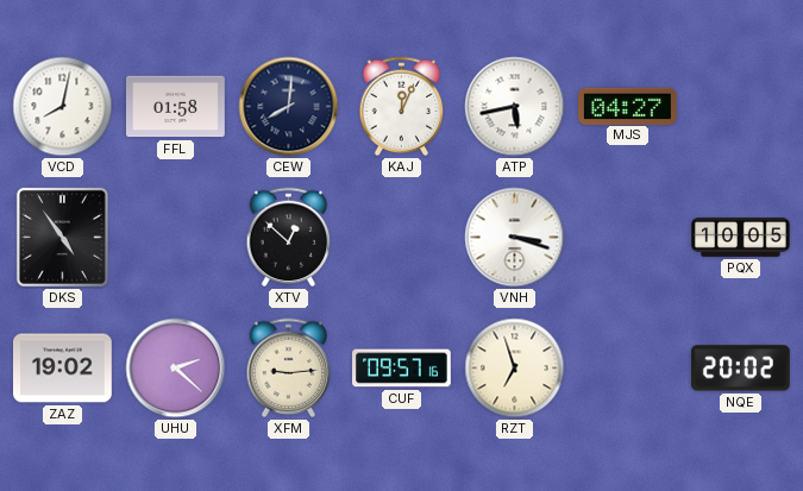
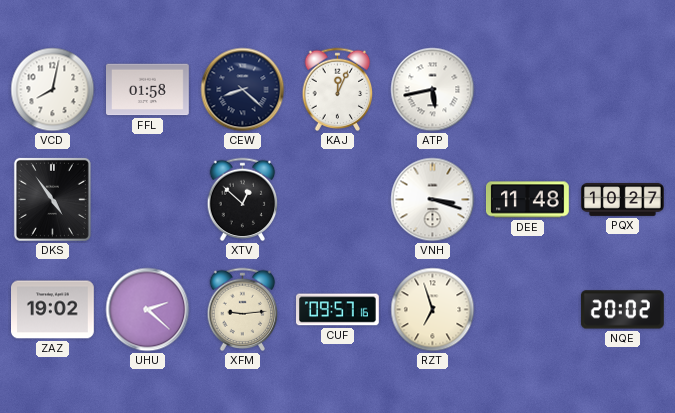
CEW: 8:01 -> 8:22 (243, 90)
MJS: 04:27 -> none (628, 106)
DEE: none -> 11:48 (528, 200)
PQX: 10:05 -> 10:27 (623, 200)
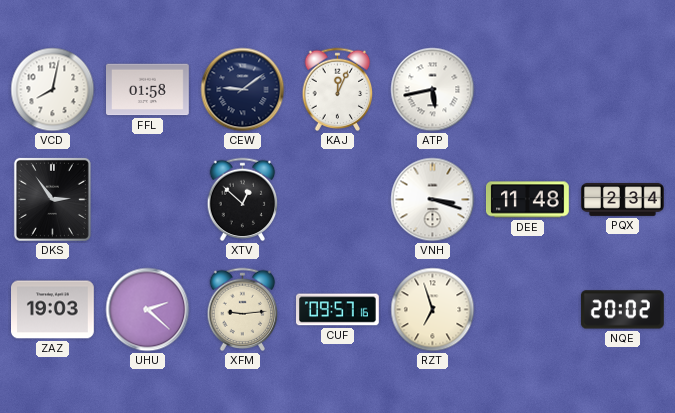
CEW: 8:22 -> 9:09 (243, 90)
DKS: 4:54 -> 2:54 (52, 199)
PQX: 10:27 -> 2:34 (623, 200)
ZAZ: 19:02 -> 19:03 (53, 310)
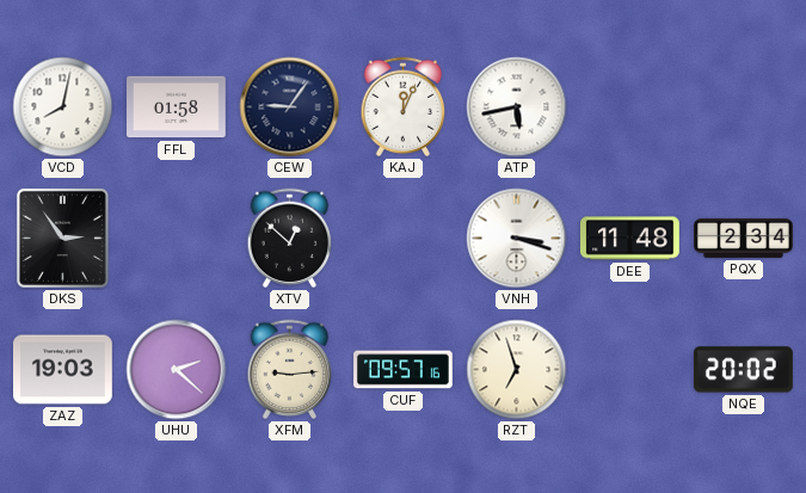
CEW: 9:09 -> 9:06 (290, 107)
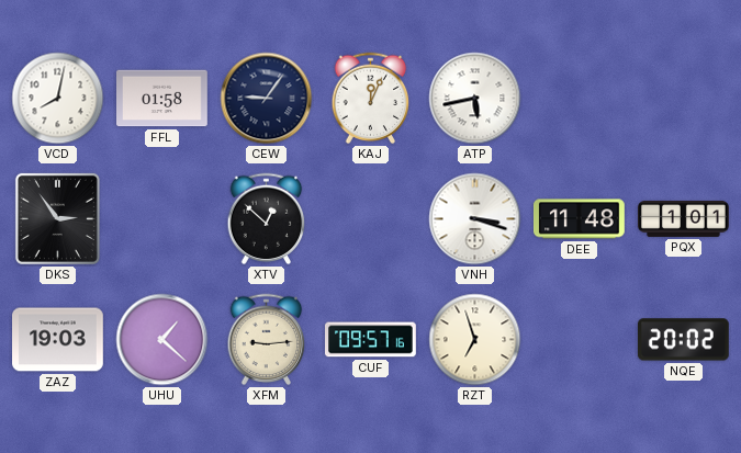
PQX: 2:34 -> 1:01 (684, 219)
UHU: 2:22 -> 1:22 (162, 340)
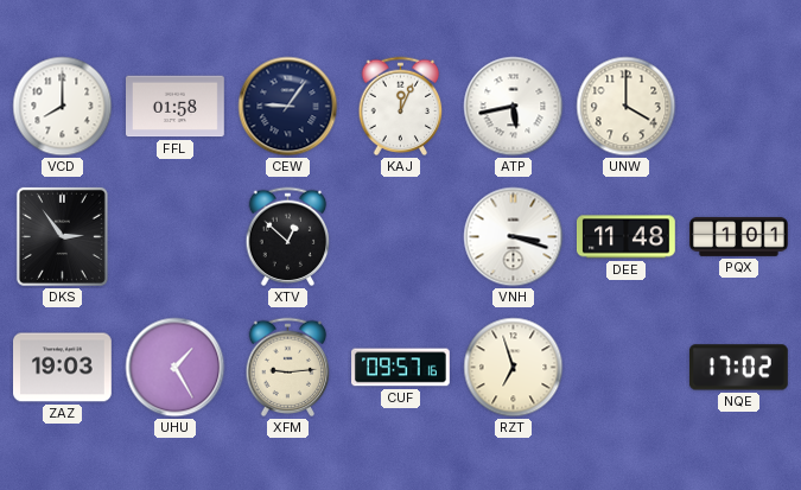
VCD: 8:02 -> 8:00 (63, 107)
UNW: none -> 4:00 (627, 107)
UHU: 1:22 -> 1:25 (176, 368)
NQE: 20:02 -> 17:02 (738, 368)
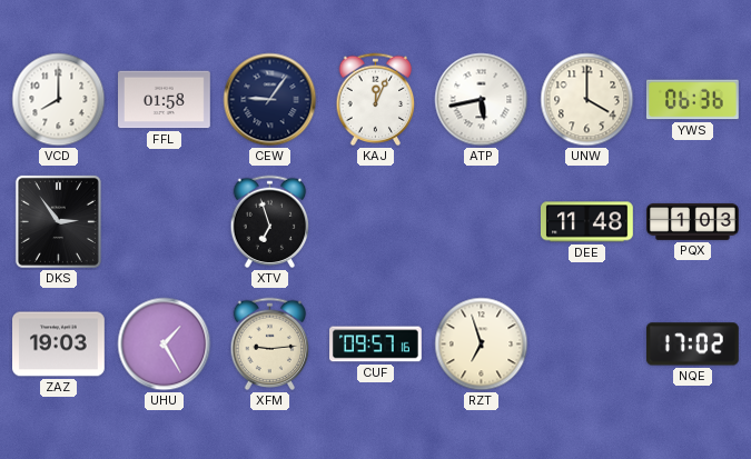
YWS: none -> 06:36 (693, 100)
XTV: 12:52 -> 6:57 (270, 222)
VNH: 3:18 -> none (514, 237)
PQX: 1:01 -> 1:03 (693, 222)
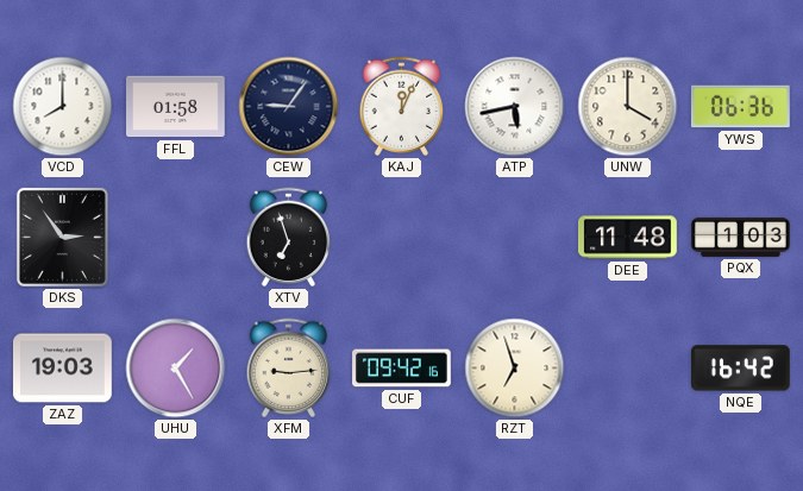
CUF: 09:57 -> 09:42 (402, 369)
NQE: 17:02 -> 16:42 (740, 369)
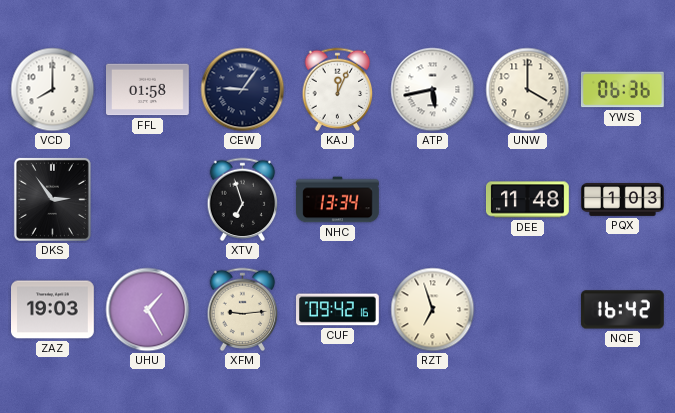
NHC: none -> 13:34 (338, 200)
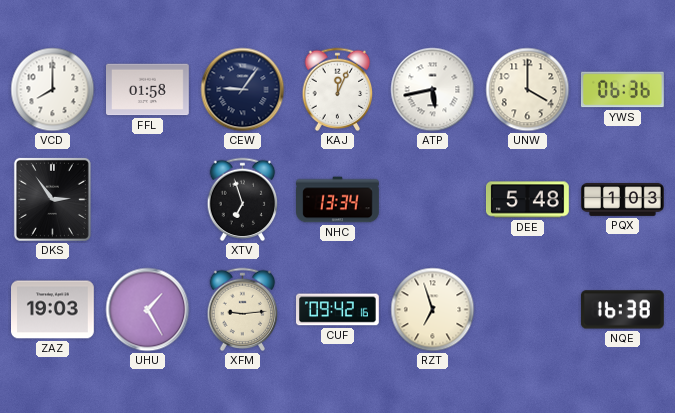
DEE: 11:48 -> 5:48 (528, 200)
NQE: 16:42 -> 16:38 (622, 310)
